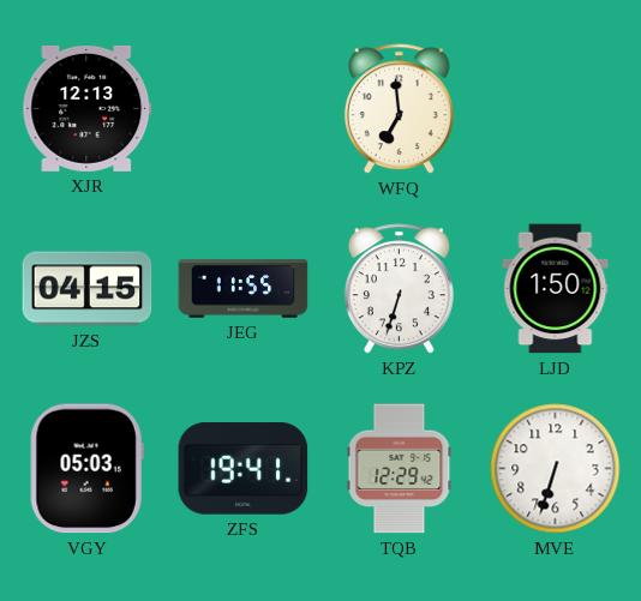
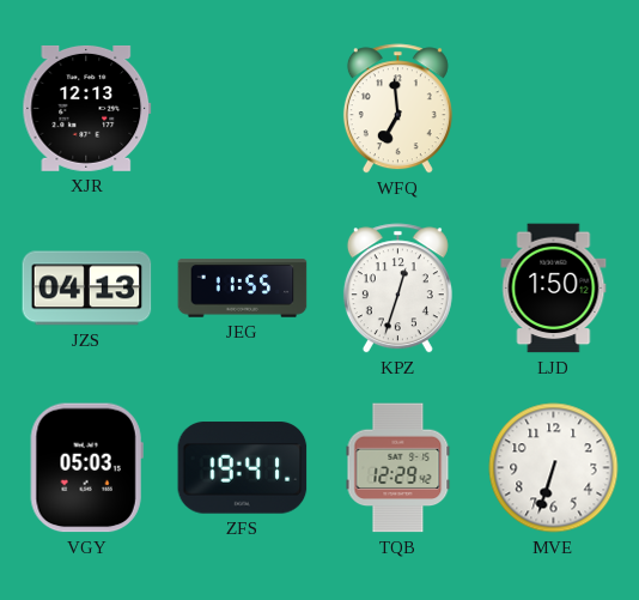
JZS: 04:15 -> 04:13 (87, 289)
KPZ: 6:33 -> 12:33 (397, 289)
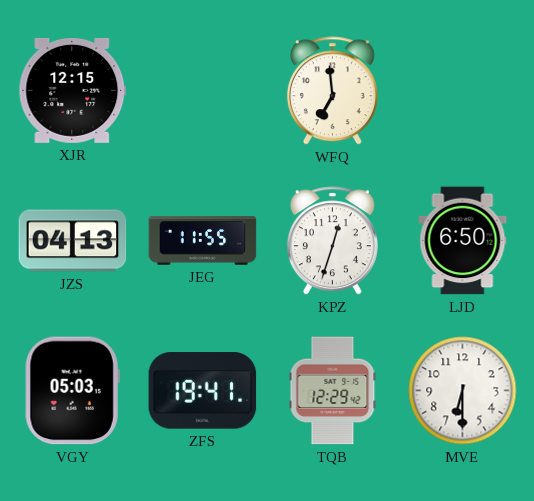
XJR: 12:13 -> 12:15 (73, 90)
LJD: 1:50 -> 6:50 (463, 241)
MVE: 6:33 -> 6:30 (463, 391)
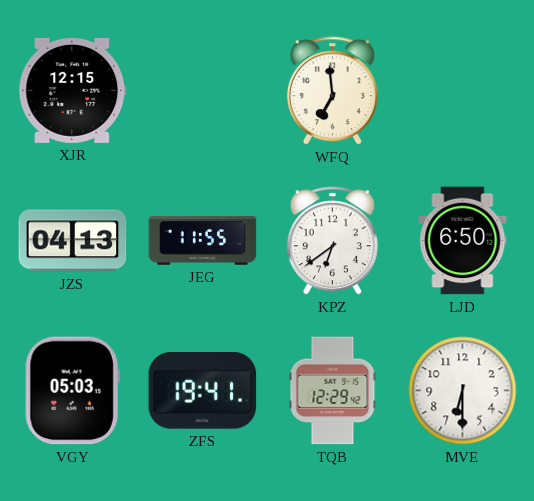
KPZ: 12:33 -> 6:39 (332, 241)
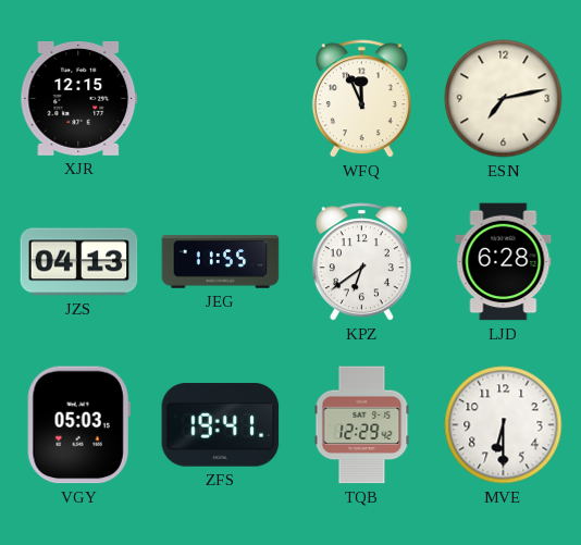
WFQ: 6:59 -> 11:56 (361, 99)
ESN: none -> 7:13 (504, 99)
LJD: 6:50 -> 6:28 (504, 262)
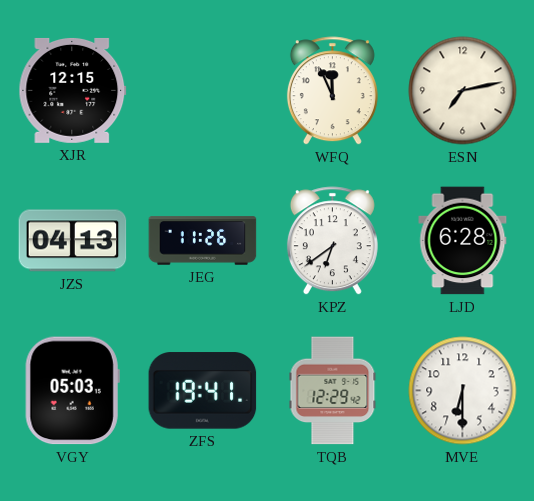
JEG: 11:55 -> 11:26 (203, 241)
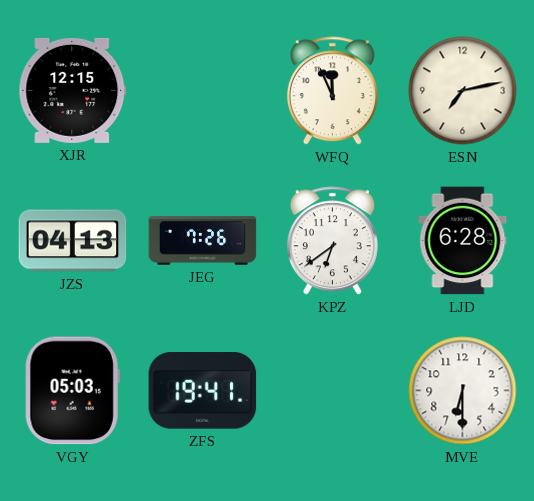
JEG: 11:26 -> 7:26 (203, 241)
TQB: 12:29 -> none (333, 391)
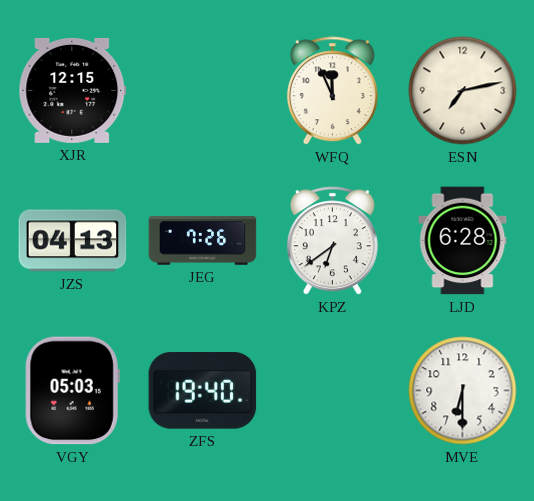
ZFS: 19:41 -> 19:40 (203, 391)
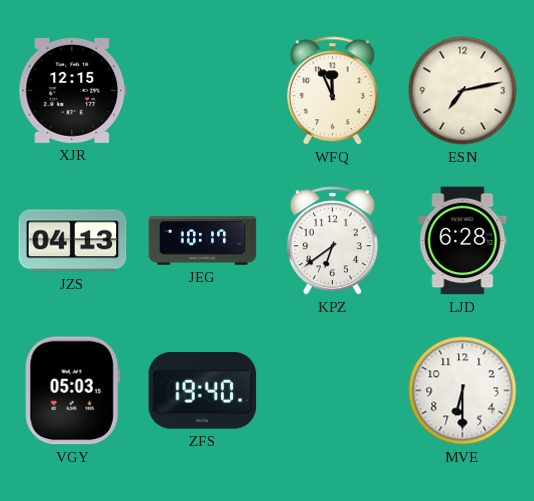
JEG: 7:26 -> 10:17 (203, 241)
